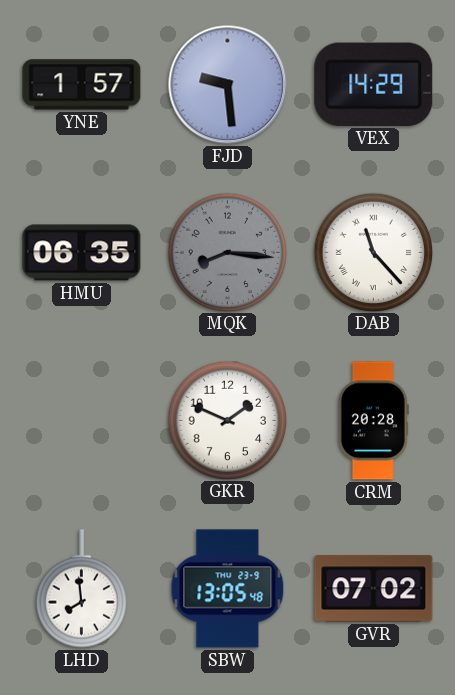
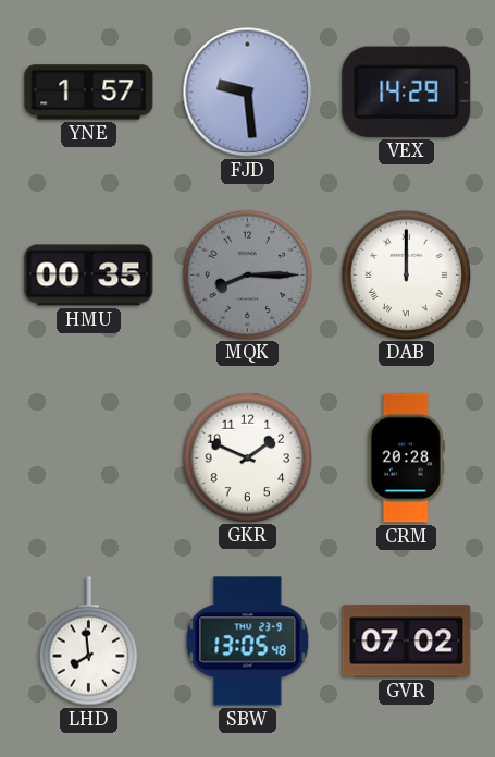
HMU: 06:35 -> 00:35 (89, 276)
MQK: 8:16 -> 8:15 (247, 274)
DAB: 11:23 -> 12:00 (406, 274)
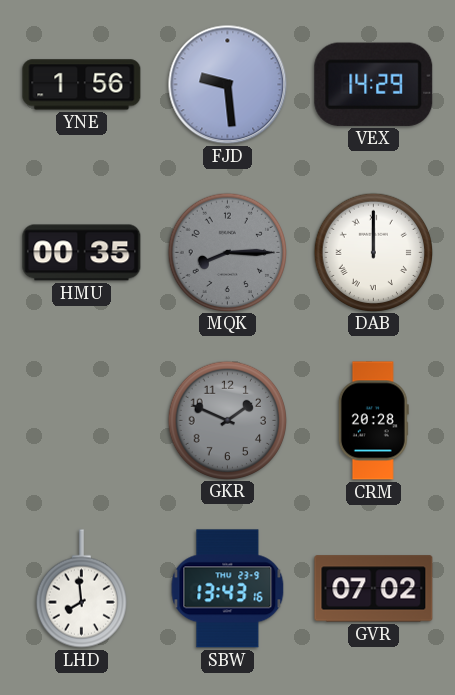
YNE: 1:57 -> 1:56 (82, 85)
GKR dial: white -> grey (227, 420)
SBW: 13:05 -> 13:43 (228, 589)
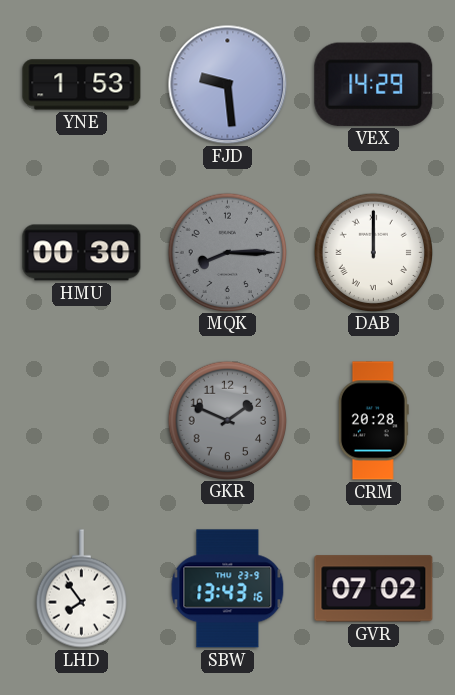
YNE: 1:56 -> 1:53 (82, 85)
HMU: 00:35 -> 00:30 (82, 253)
LHD: 7:59 -> 7:54 (81, 589)
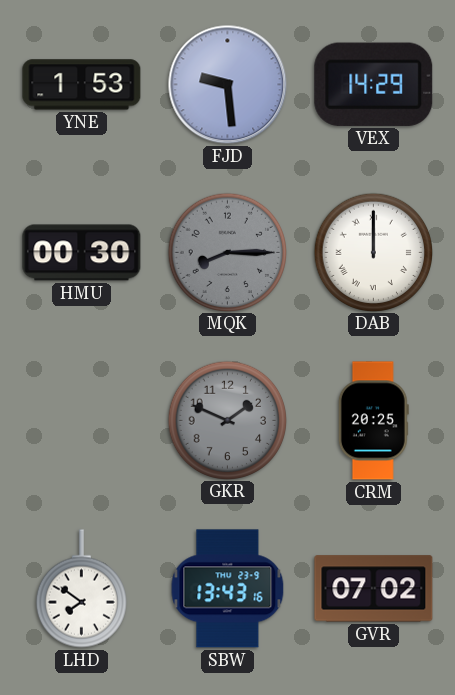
CRM: 20:28 -> 20:25 (373, 421)
LHD: 7:54 -> 7:51 (81, 589)
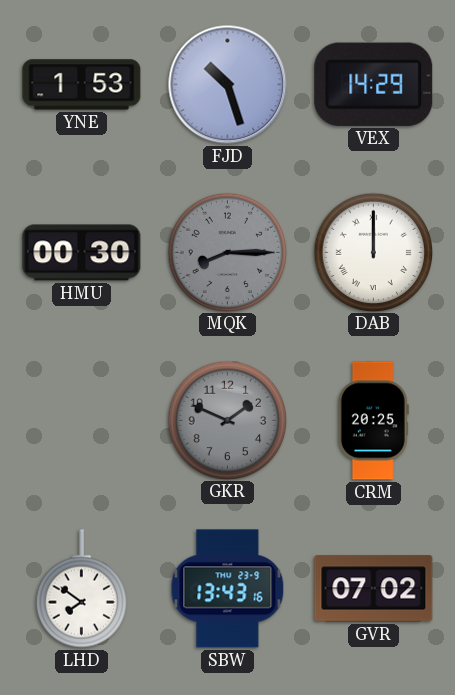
FJD: 9:29 -> 10:27 (228, 85)
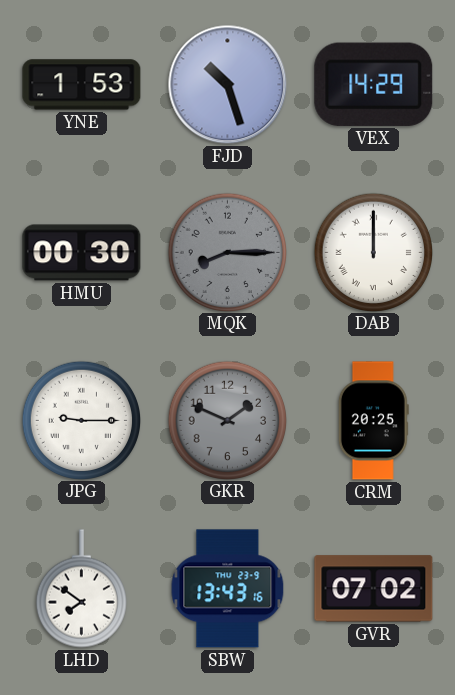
JPG: none -> 9:15 (81, 420)
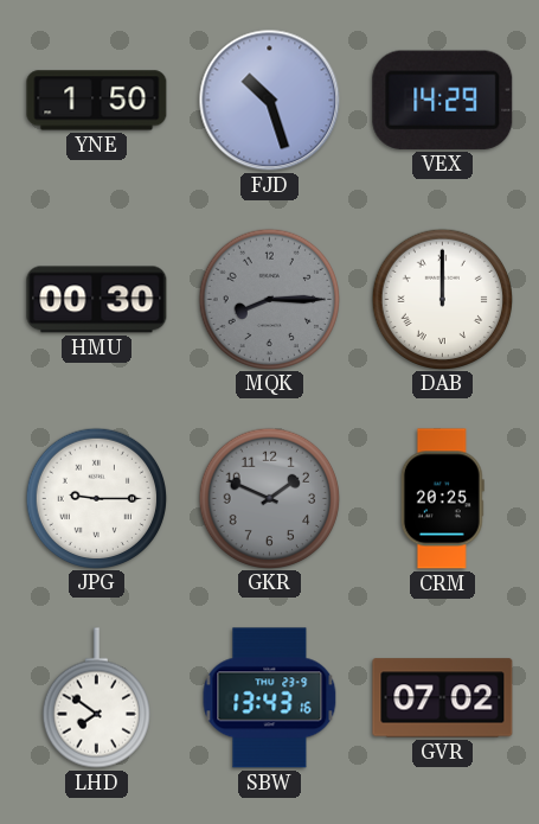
YNE: 1:53 -> 1:50 (97, 101)
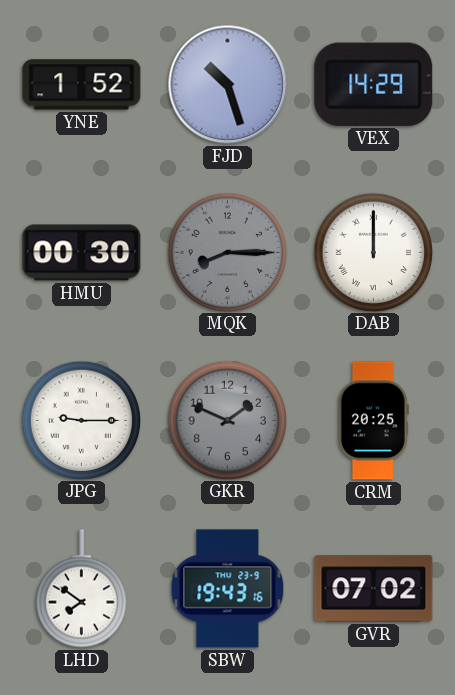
YNE: 1:50 -> 1:52 (82, 85)
SBW: 13:43 -> 19:43 (228, 589)
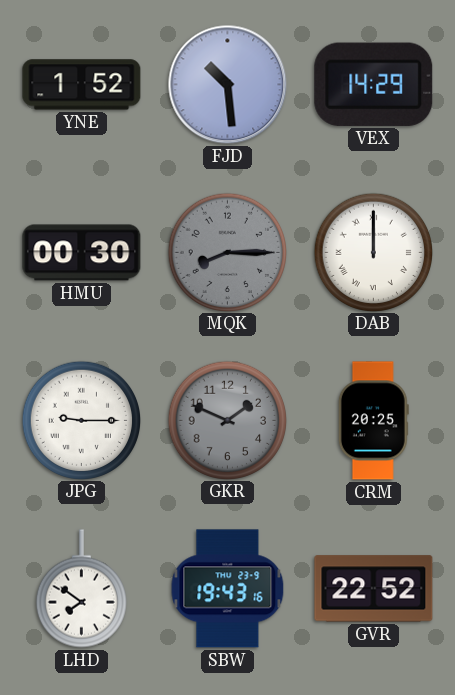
FJD: 10:27 -> 10:29 (228, 85)
GVR: 07:02 -> 22:52 (374, 589)
